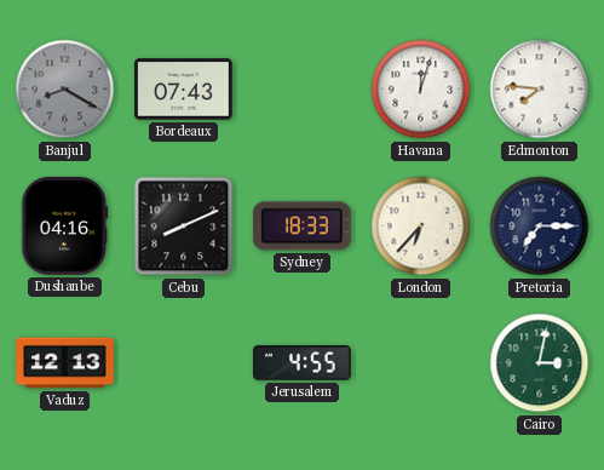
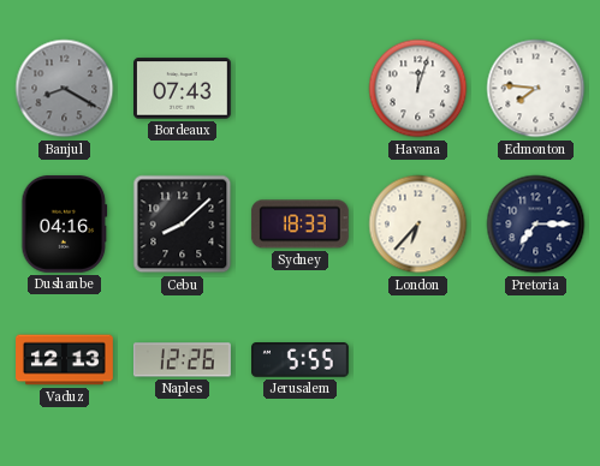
Cebu: 8:11 -> 8:08 (183, 225)
Naples: none -> 12:26 (182, 360)
Jerusalem: 4:55 -> 5:55 (301, 360)
Cairo: 3:02 -> none (540, 363)
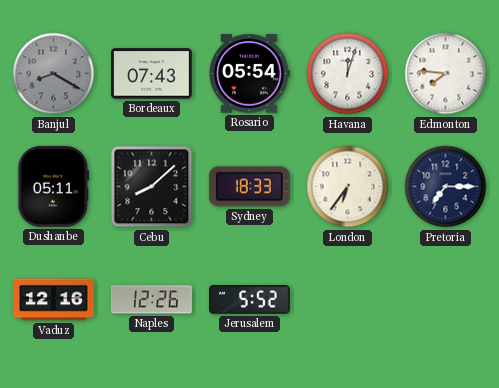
Rosario: none -> 05:54 (250, 74)
Dushanbe: 04:16 -> 05:11 (54, 186)
London: 6:37 -> 6:36 (348, 187)
Vaduz: 12:13 -> 12:16 (54, 300)
Jerusalem: 5:55 -> 5:52 (250, 300)
